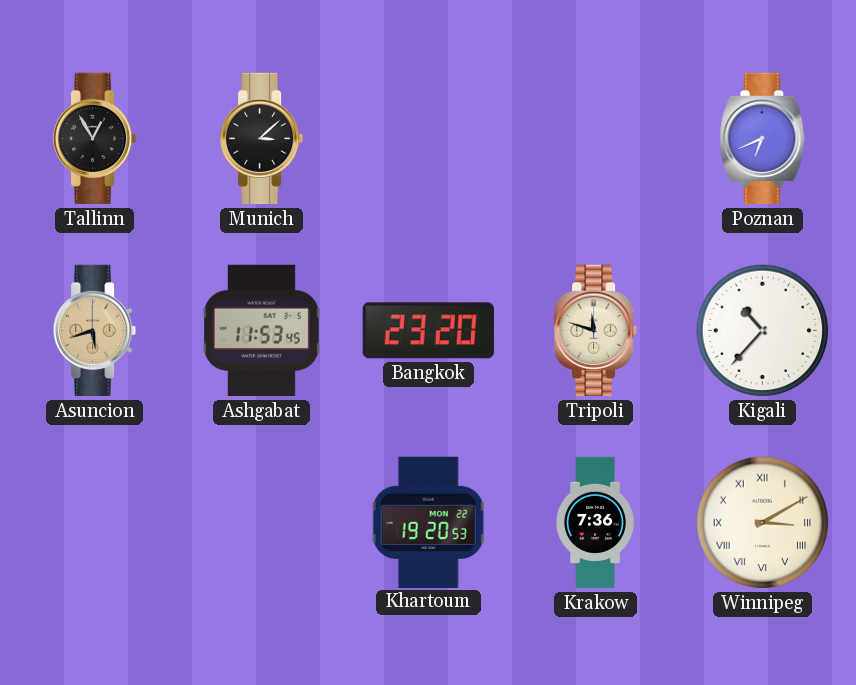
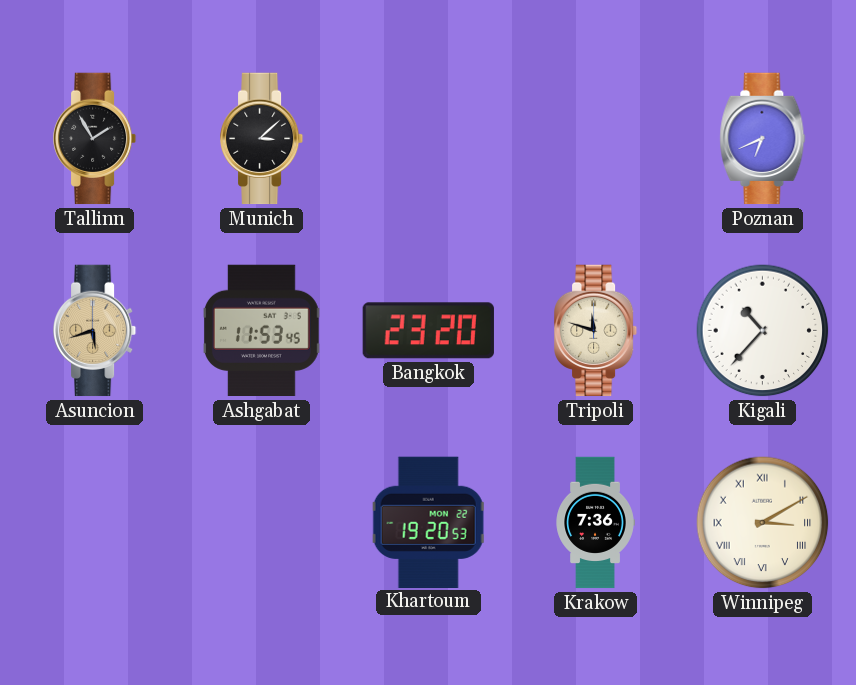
Tallinn: 12:55 -> 1:55 (95, 139)
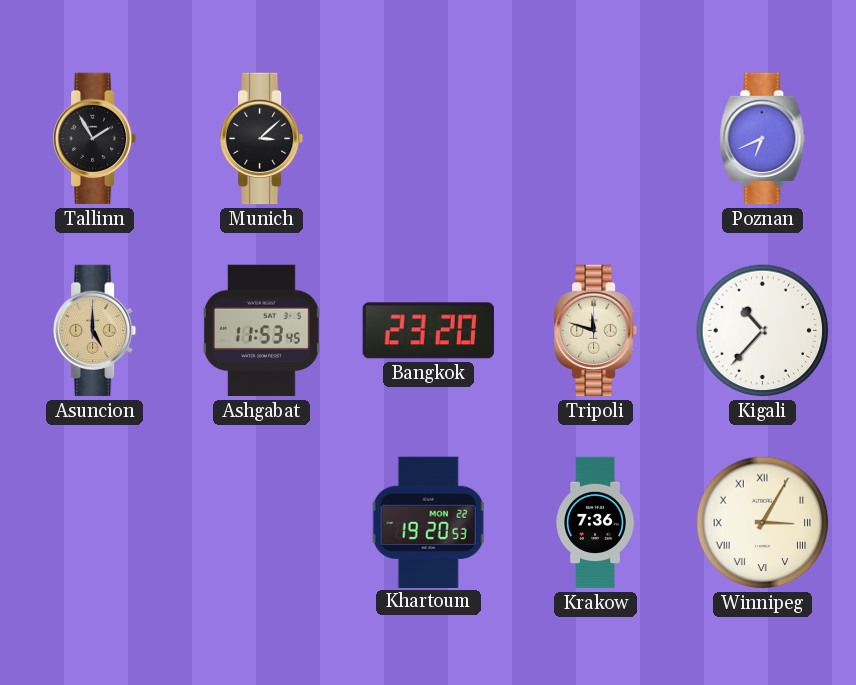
Asuncion: 5:42 -> 5:00 (95, 331)
Winnipeg: 3:10 -> 3:05 (763, 523)
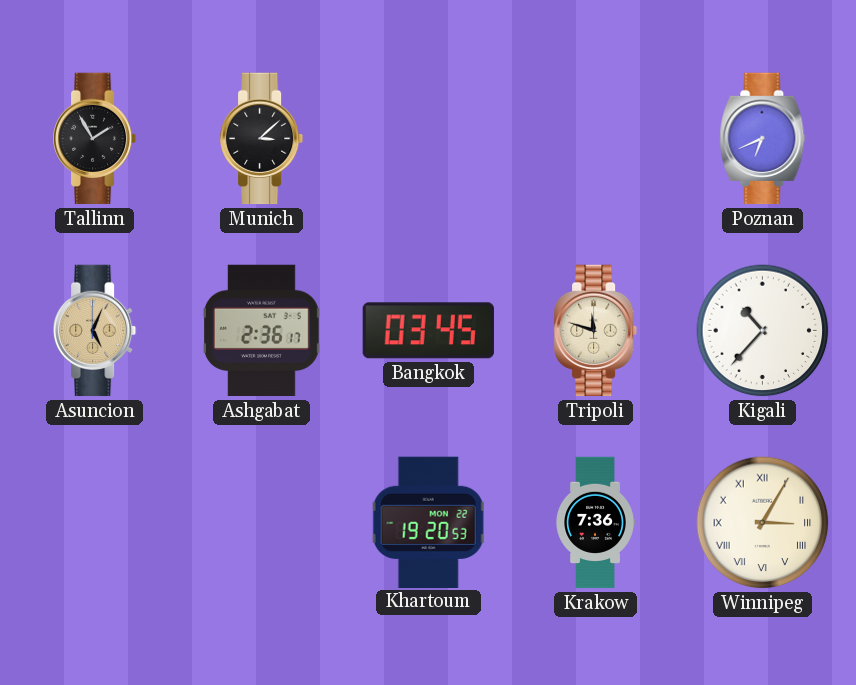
Asuncion: 5:00 -> 5:04 (95, 331)
Ashgabat: 11:53 -> 2:36 (261, 331)
Bangkok: 23:20 -> 03:45 (428, 331)
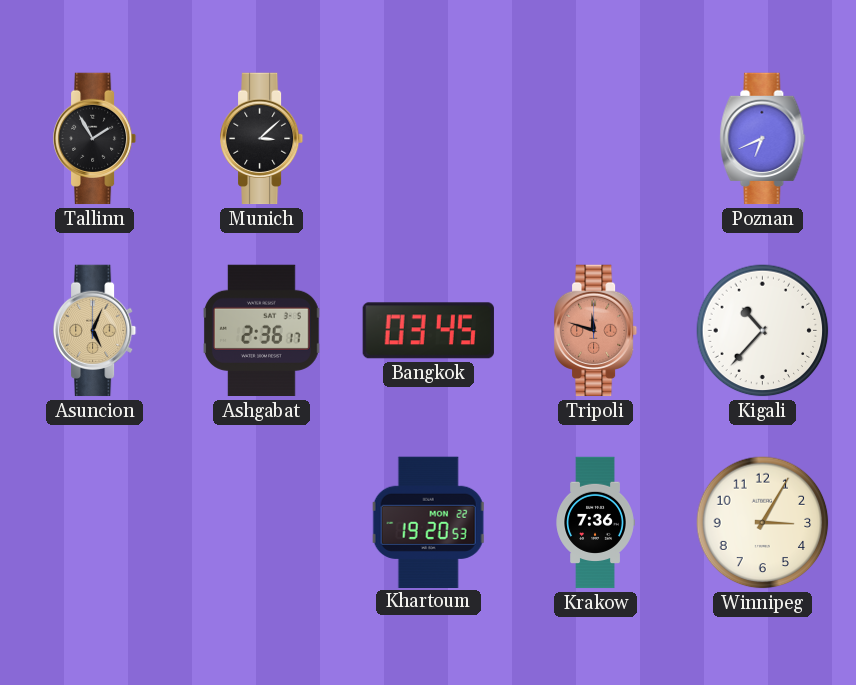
Tripoli dial: cream -> salmon (596, 331)
Winnipeg numerals: Roman -> Arabic (763, 523)
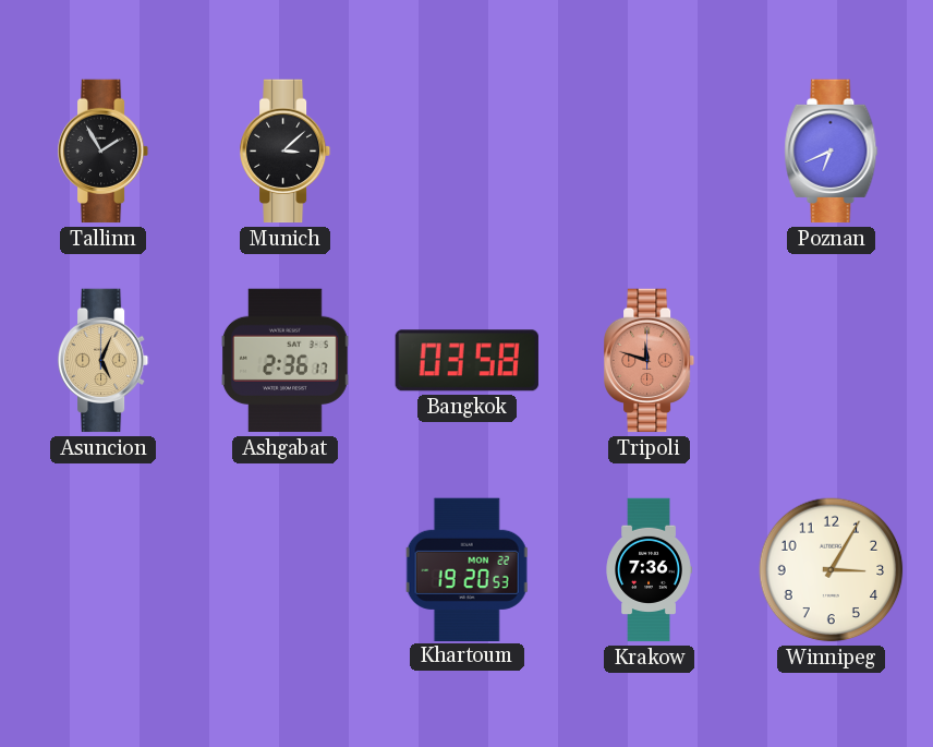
Bangkok: 03:45 -> 03:58 (466, 361)
Kigali: 10:37 -> none (763, 331)
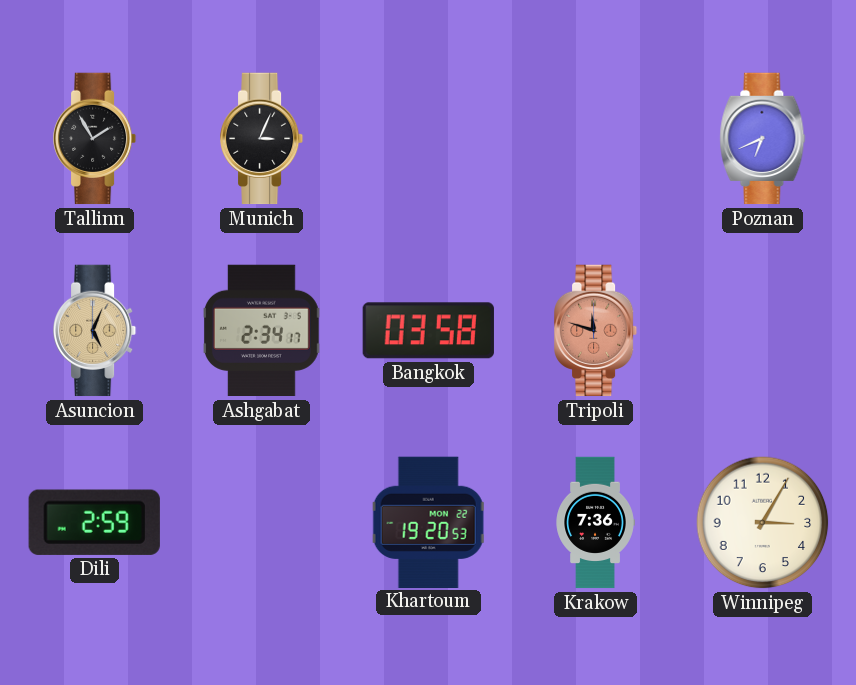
Munich: 3:08 -> 3:04 (262, 139)
Ashgabat: 2:36 -> 2:34 (261, 331)
Dili: none -> 2:59 (94, 522)
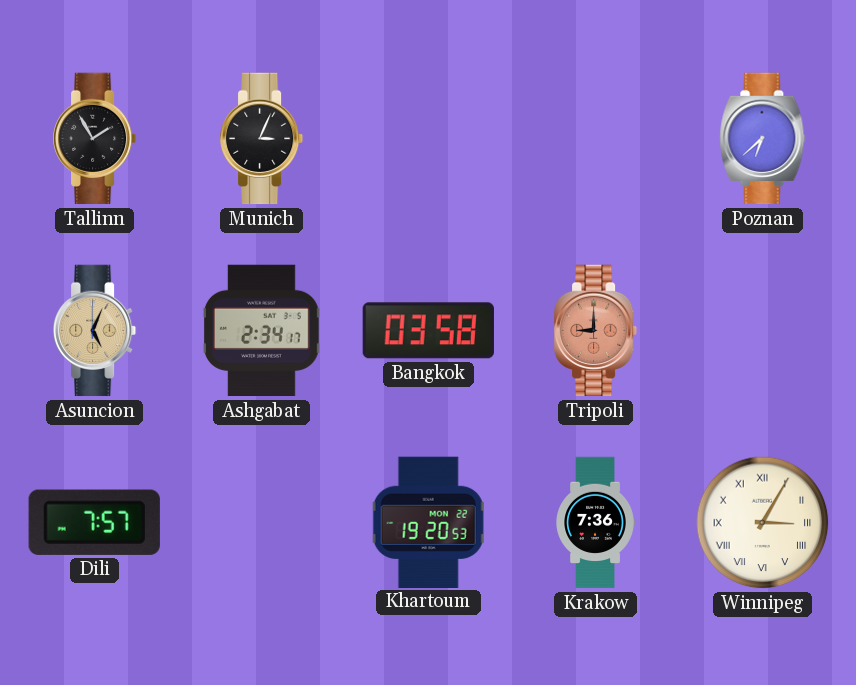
Poznan: 6:41 -> 6:38 (763, 139)
Tripoli: 11:48 -> 9:00 (596, 331)
Dili: 2:59 -> 7:57 (94, 522)
Winnipeg numerals: Arabic -> Roman (763, 523)
